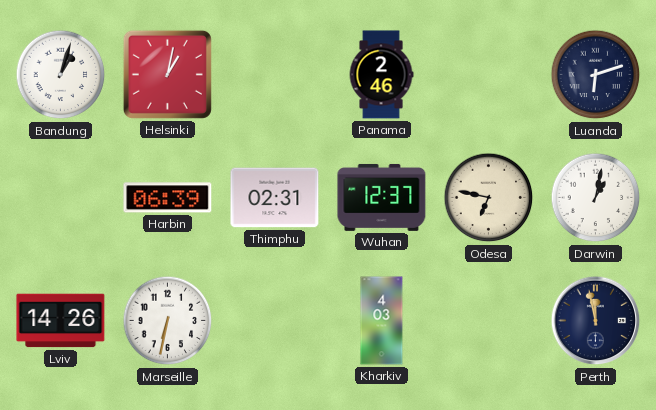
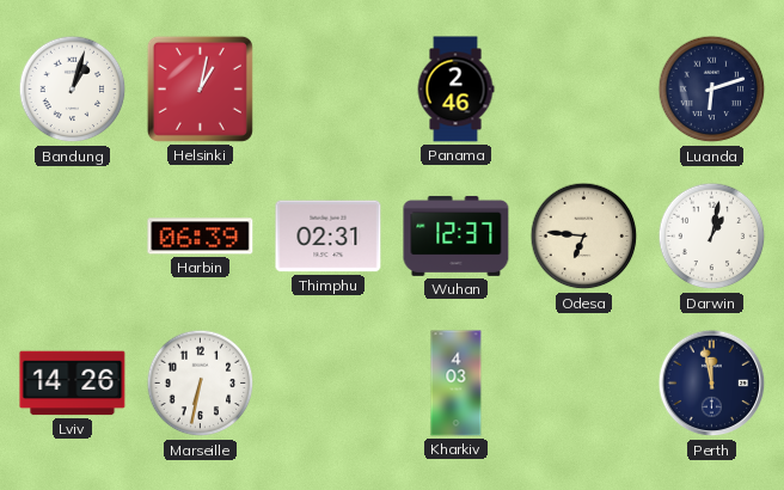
Odesa: 6:47 -> 6:46 (584, 237)
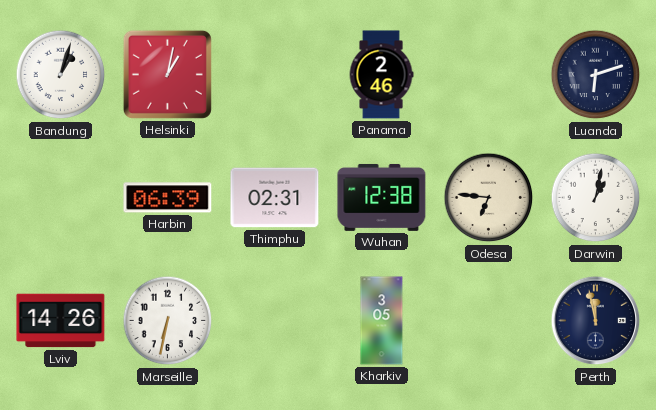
Wuhan: 12:37 -> 12:38 (382, 197)
Kharkiv: 4:03 -> 3:05 (382, 321)
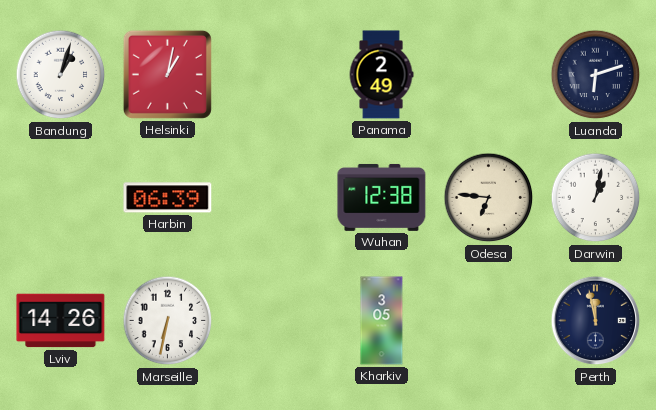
Panama: 2:46 -> 2:49 (381, 75)
Thimphu: 02:31 -> none (275, 198)
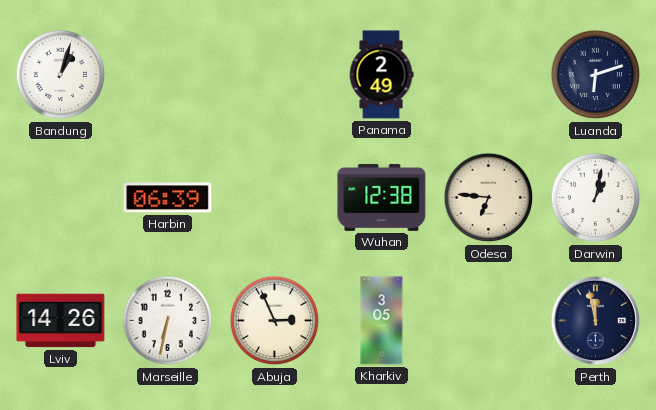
Helsinki: 1:02 -> none (167, 74)
Abuja: none -> 2:56 (275, 321)
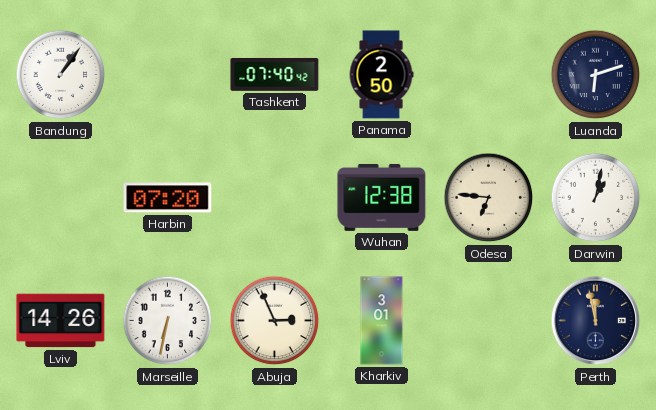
Bandung: 1:03 -> 1:06 (61, 75)
Tashkent: none -> 07:40 (275, 74)
Panama: 2:49 -> 2:50 (381, 75)
Harbin: 06:39 -> 07:20 (168, 198)
Kharkiv: 3:05 -> 3:01 (382, 321)
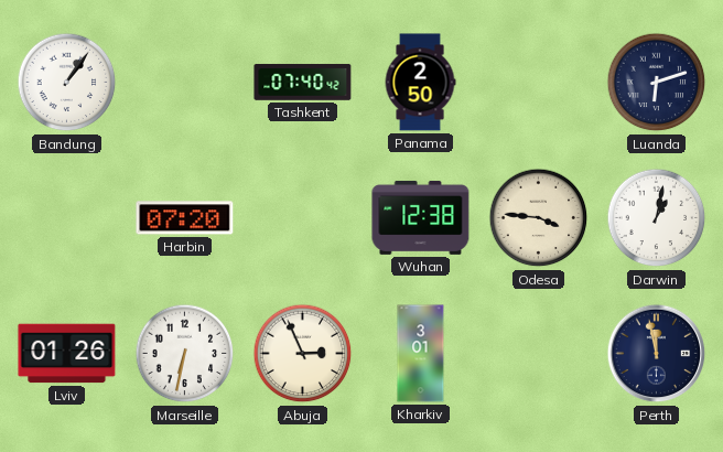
Odesa: 6:46 -> 3:46 (539, 218)
Lviv: 14:26 -> 01:26 (67, 354)
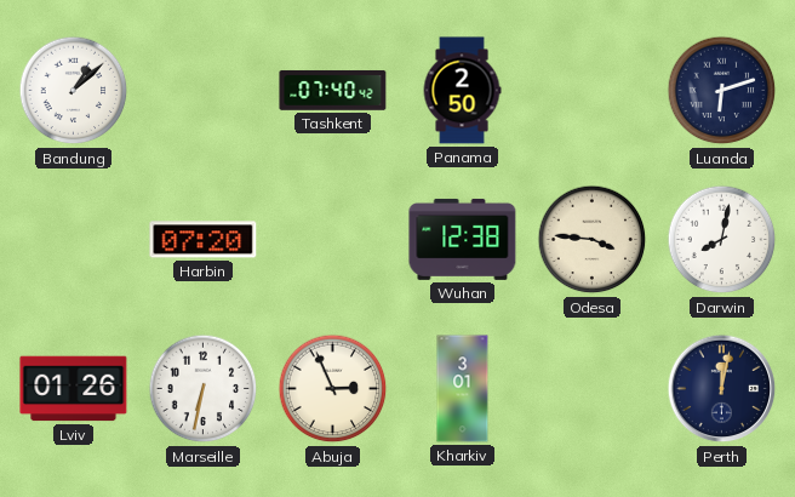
Bandung: 1:06 -> 1:08 (74, 91)
Darwin: 1:02 -> 8:02 (722, 240)
Perth: 11:58 -> 12:02 (722, 389)
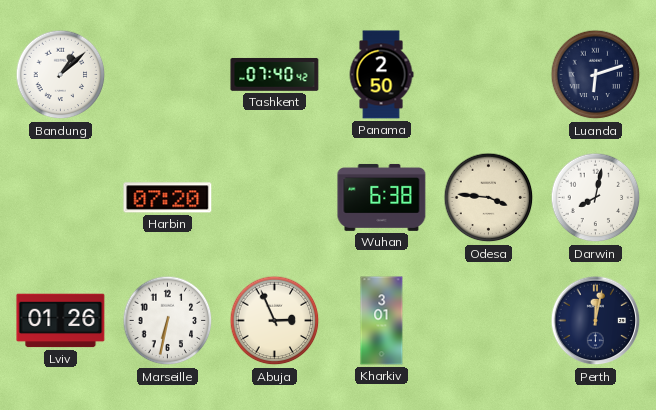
Wuhan: 12:38 -> 6:38 (382, 197)
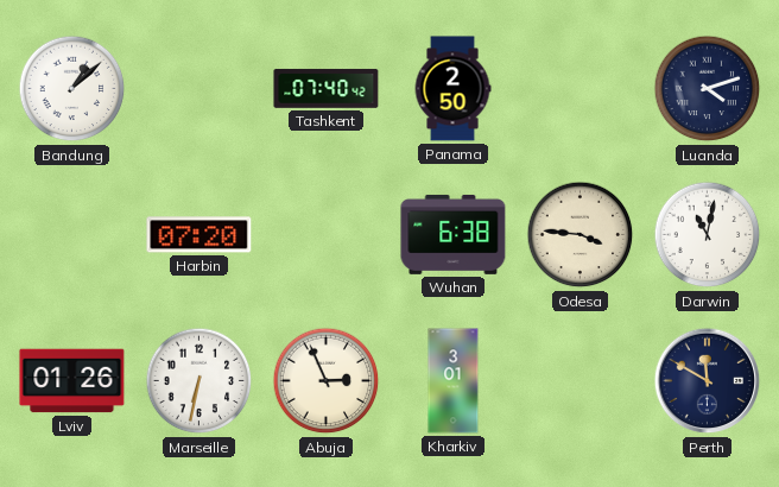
Luanda: 6:12 -> 4:12 (708, 89)
Darwin: 8:02 -> 11:02 (708, 235)
Perth: 12:02 -> 11:50 (708, 381)
